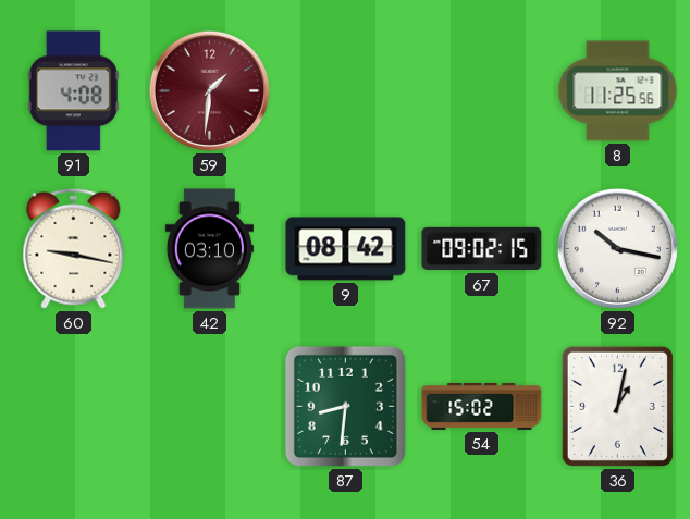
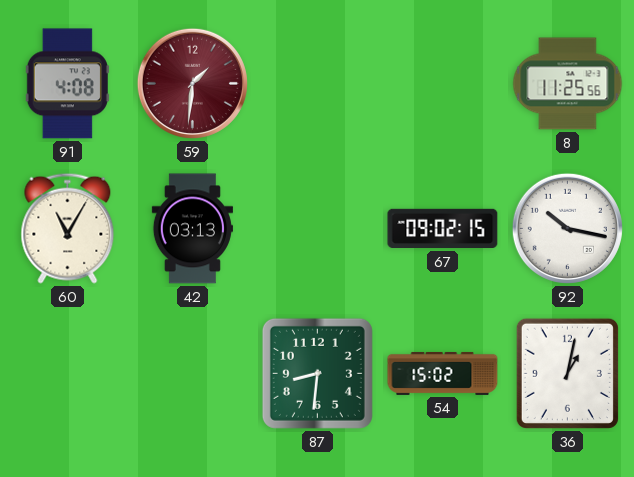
60: 9:17 -> 11:05 (68, 228)
42: 03:10 -> 03:13 (192, 229)
9: 08:42 -> none (346, 249)
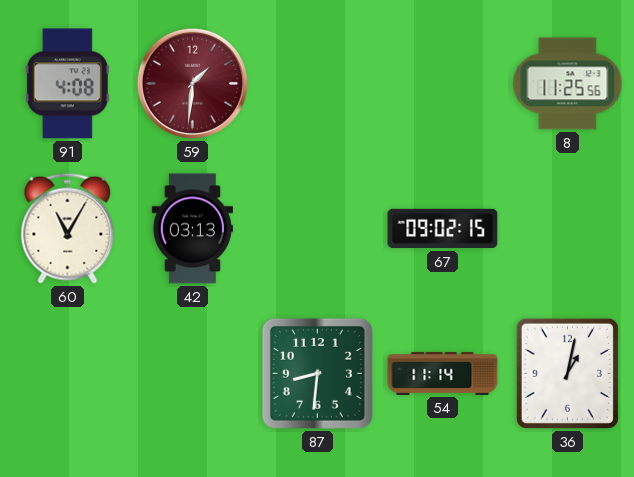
92: 10:17 -> none (567, 228)
54: 15:02 -> 11:14 (443, 373)
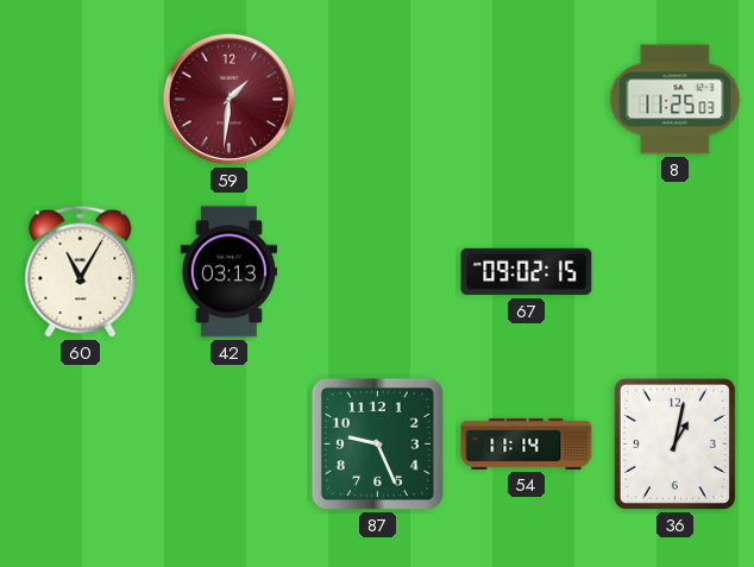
91: 4:08 -> none (67, 84)
8: 11:25:56 -> 11:25:03 (676, 100)
87: 8:31 -> 9:26 (377, 443)
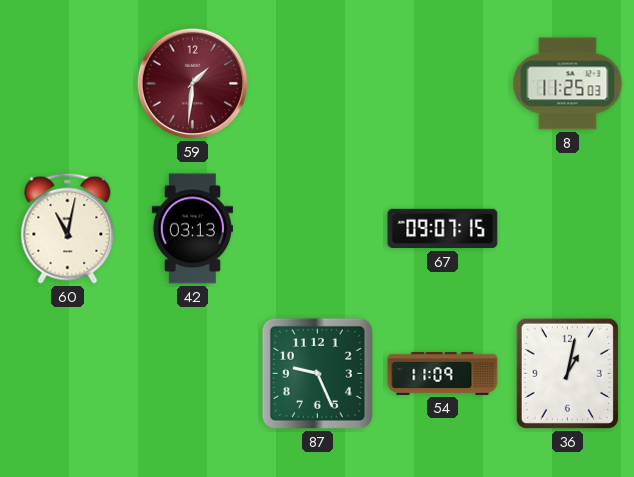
60: 11:05 -> 11:02 (68, 228)
67: 09:02 -> 09:07 (443, 229)
54: 11:14 -> 11:09 (443, 373)
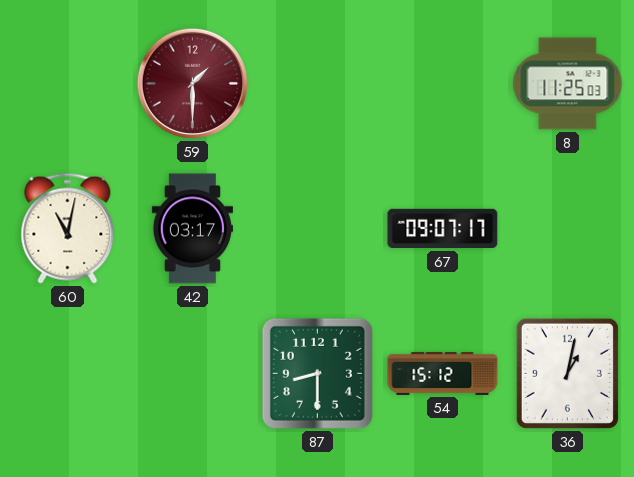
59: 1:31 -> 1:30 (192, 83)
42: 03:13 -> 03:17 (192, 229)
67: 09:07:15 -> 09:07:17 (443, 229)
87: 9:26 -> 8:30 (317, 373)
54: 11:09 -> 15:12 (443, 373)
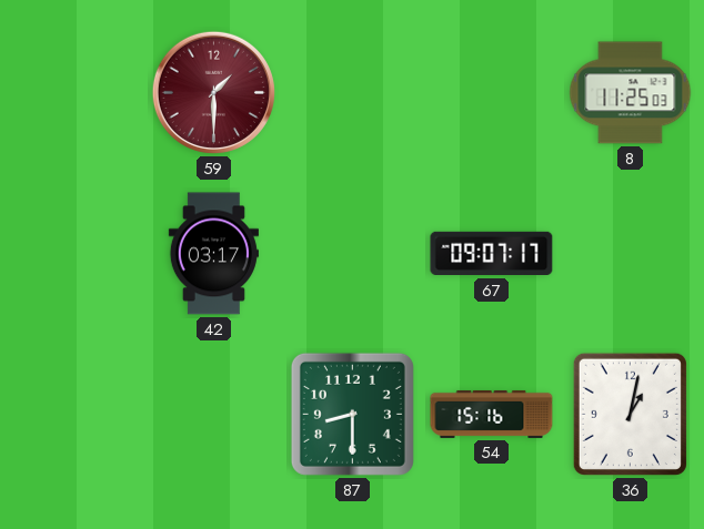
60: 11:02 -> none (68, 228)
54: 15:12 -> 15:16 (492, 414)
